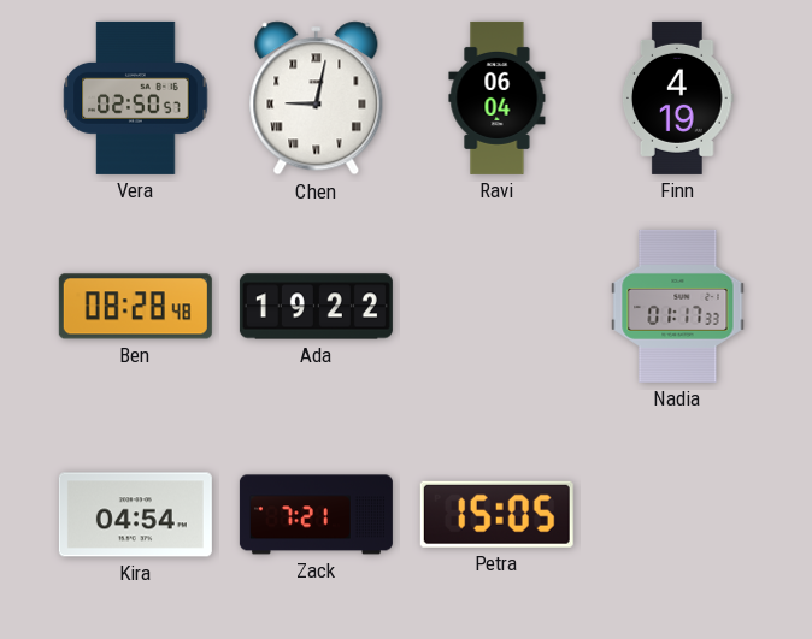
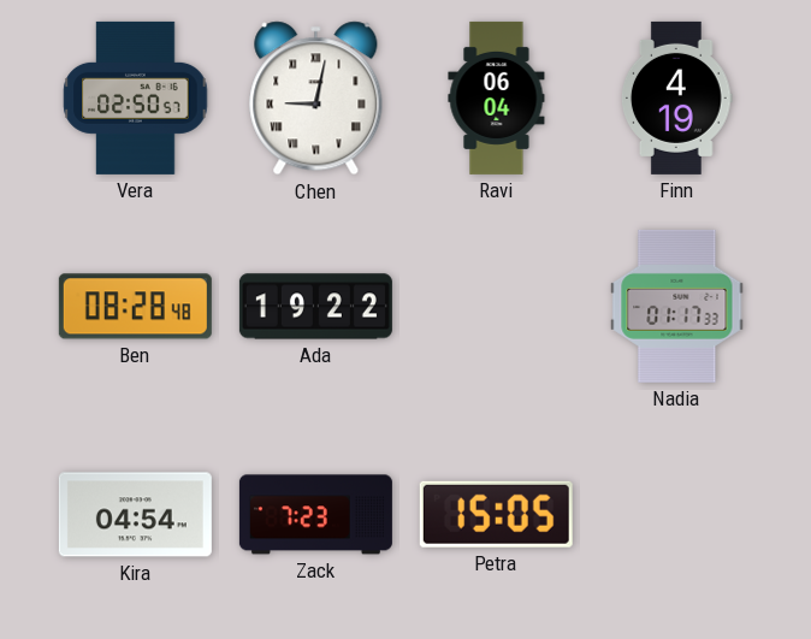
Zack: 7:21 -> 7:23 (315, 515)
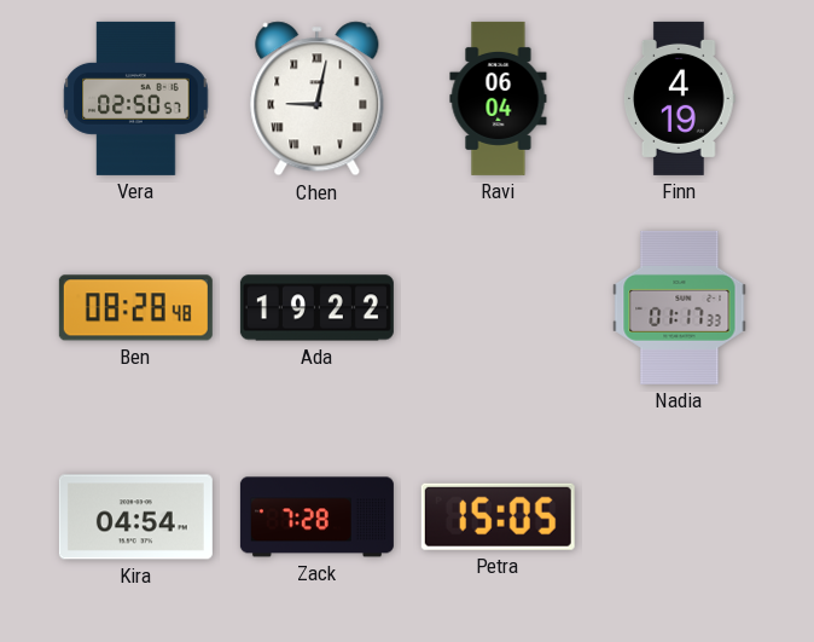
Zack: 7:23 -> 7:28 (316, 517)
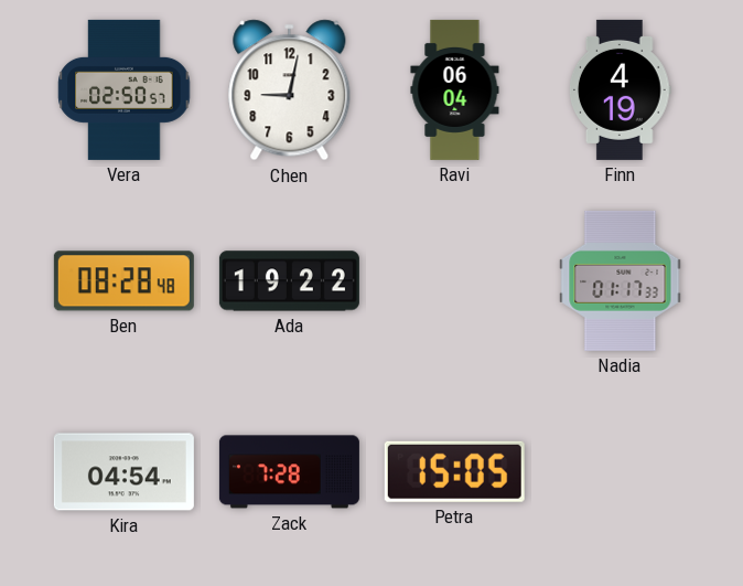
Chen numerals: Roman -> Arabic (290, 90)
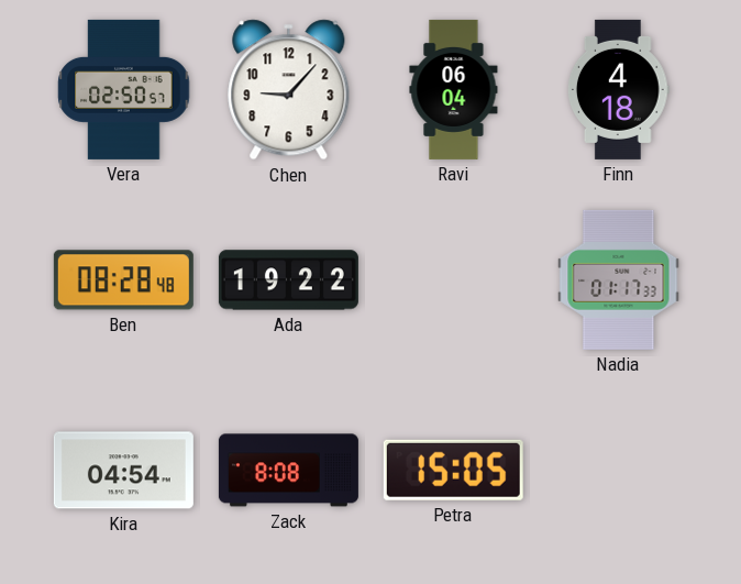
Chen: 9:02 -> 9:07 (289, 90)
Finn: 4:19 -> 4:18 (618, 89)
Zack: 7:28 -> 8:08 (288, 471)
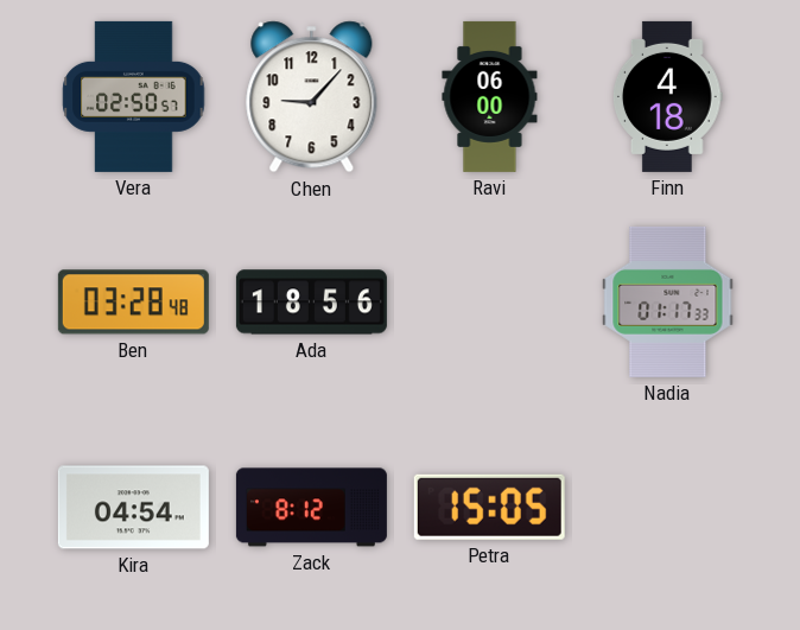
Ravi: 06:04 -> 06:00 (490, 96)
Ben: 08:28 -> 03:28 (133, 303)
Ada: 19:22 -> 18:56 (311, 303)
Zack: 8:08 -> 8:12 (311, 508)
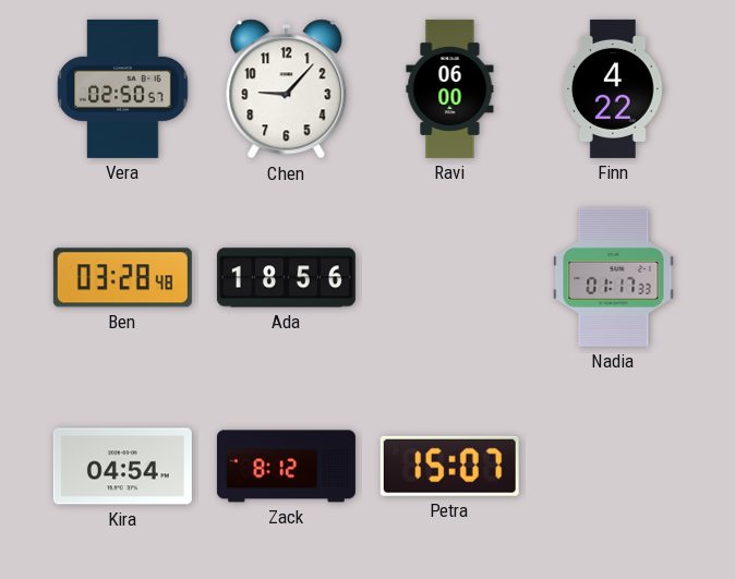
Finn: 4:18 -> 4:22 (613, 88)
Petra: 15:05 -> 15:07 (449, 466)
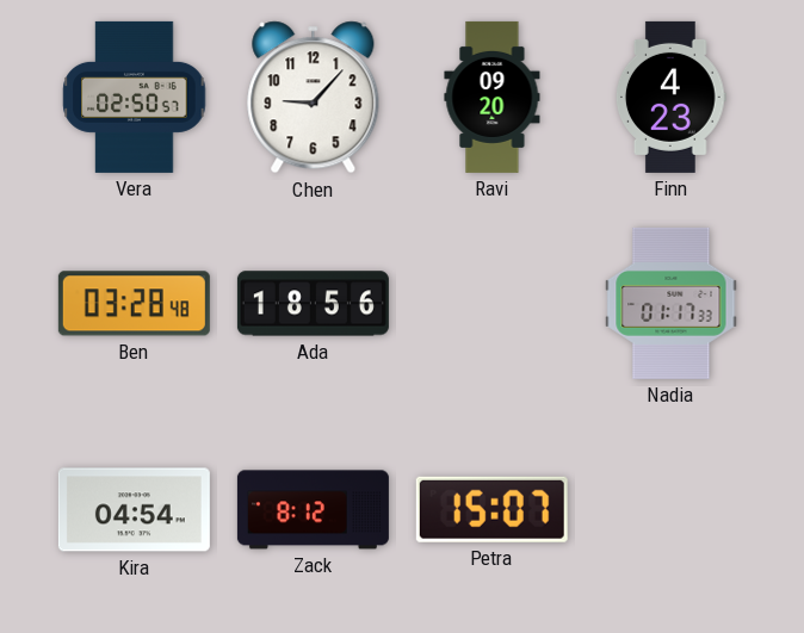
Ravi: 06:00 -> 09:20 (493, 97)
Finn: 4:22 -> 4:23 (670, 97)
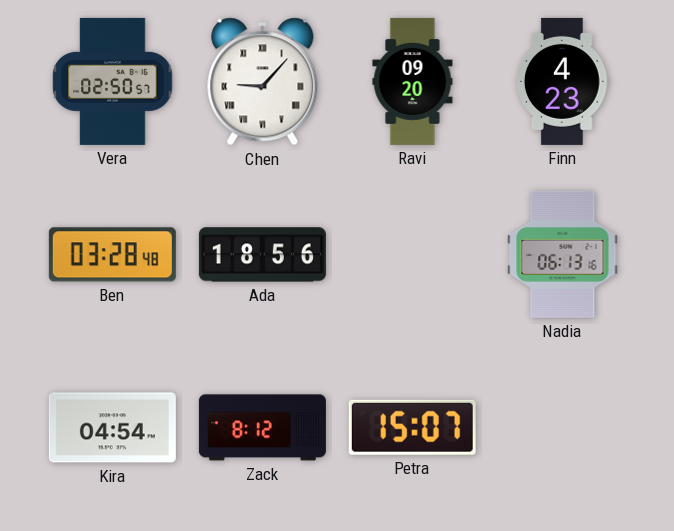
Chen numerals: Arabic -> Roman (263, 82)
Nadia: 01:17 -> 06:13 (563, 254)
